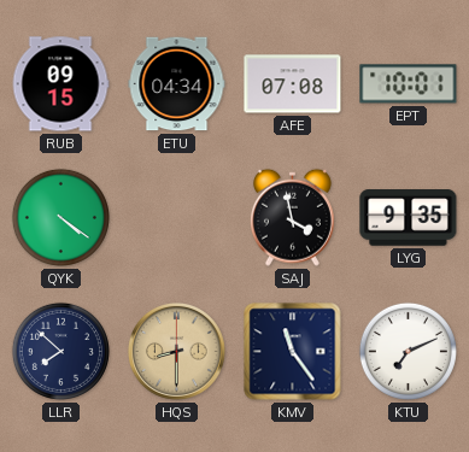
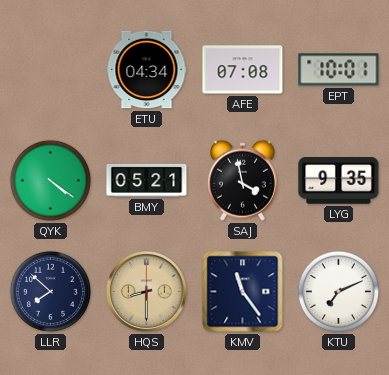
RUB: 09:15 -> none (60, 84)
BMY: none -> 05:21 (147, 180)
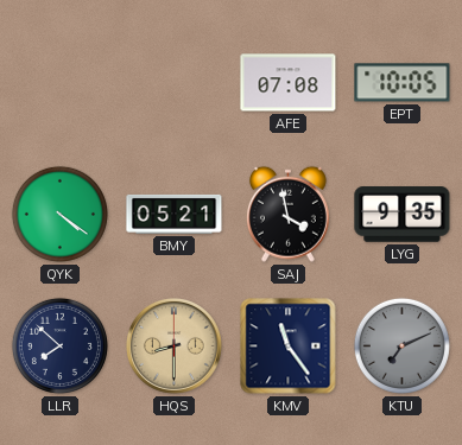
ETU: 04:34 -> none (147, 70)
EPT: 10:01 -> 10:05 (403, 83)
KTU dial: white -> grey (401, 345)
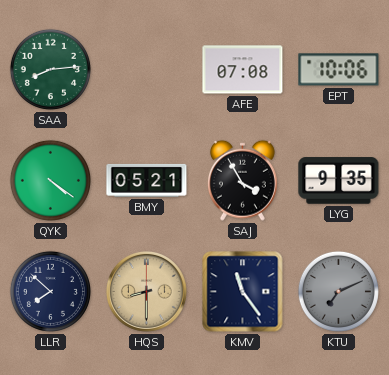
SAA: none -> 8:14 (50, 69)
EPT: 10:05 -> 10:06 (339, 70)
SAJ: 3:58 -> 3:55 (242, 180)
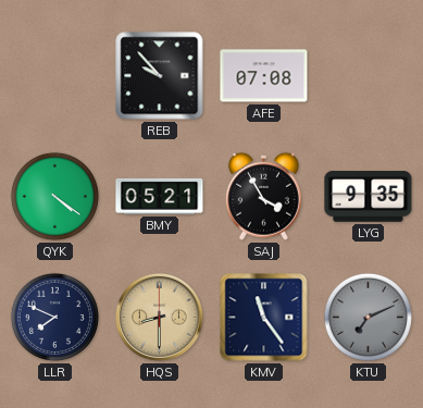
SAA: 8:14 -> none (50, 69)
REB: none -> 9:53 (160, 76)
EPT: 10:06 -> none (339, 70)
LLR: 7:52 -> 7:49 (54, 317)
